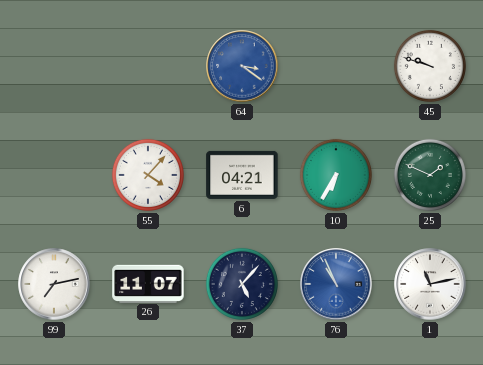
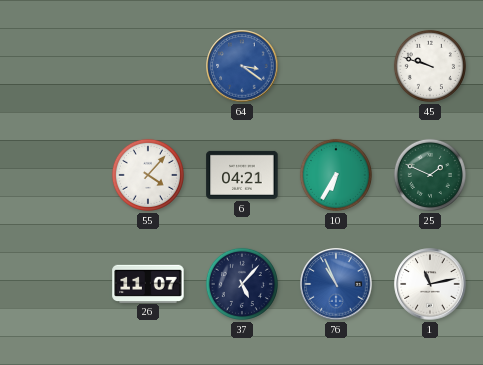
99: 7:13 -> none (54, 284)
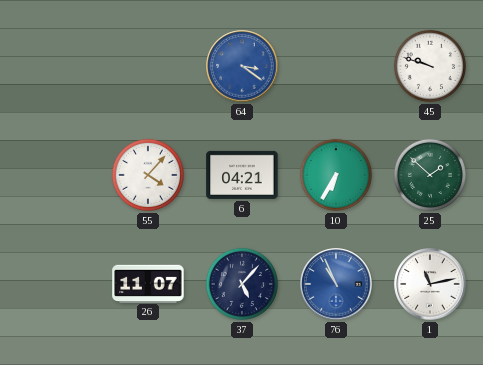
25: 1:49 -> 1:52 (430, 175)
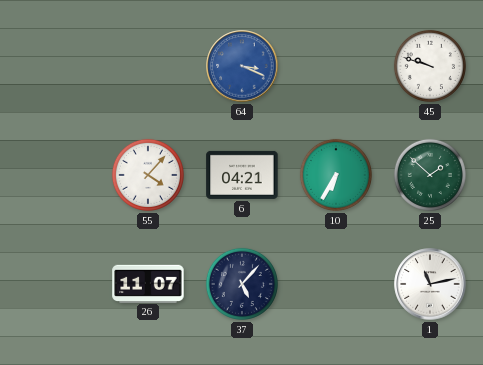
64: 3:21 -> 3:19 (242, 66)
76: 10:56 -> none (336, 284)
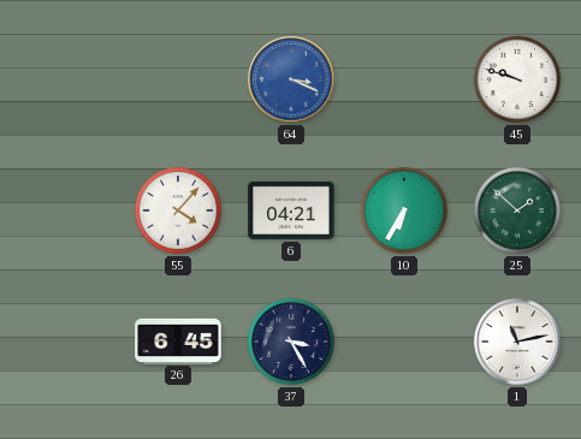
26: 11:07 -> 6:45 (178, 340)
37: 5:07 -> 3:25 (291, 342)
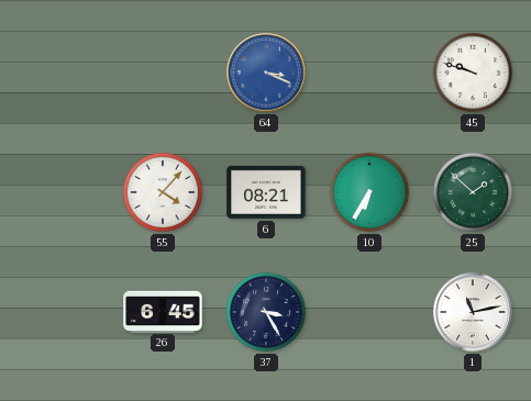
6: 04:21 -> 08:21 (266, 192)
